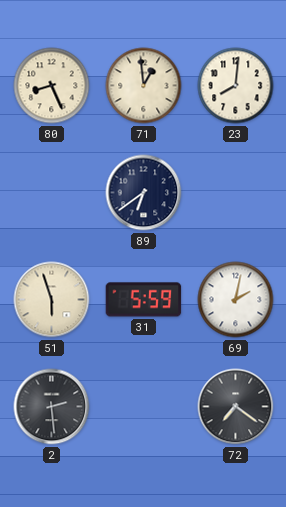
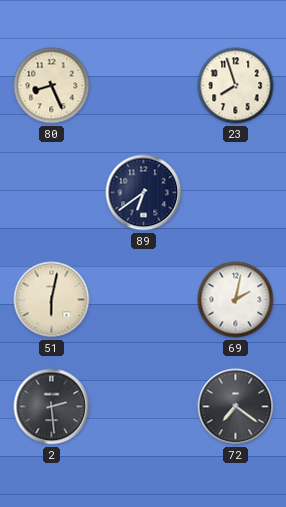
71: 12:59 -> none (144, 86)
23: 8:01 -> 7:57 (236, 86)
51: 5:57 -> 6:02 (52, 300)
31: 5:59 -> none (144, 300)
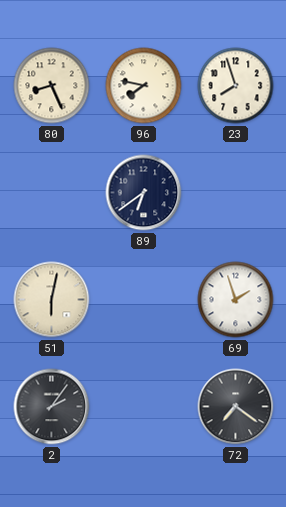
96: none -> 7:47 (144, 86)
69: 2:02 -> 1:57 (236, 300)
2: 2:29 -> 2:06 (52, 407)
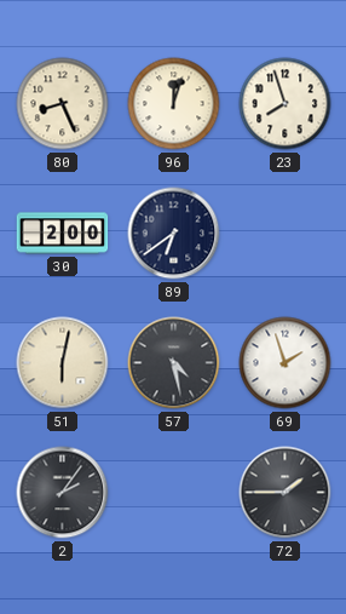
96: 7:47 -> 12:03 (174, 104)
30: none -> 2:00 (63, 234)
57: none -> 4:28 (174, 363)
72: 7:21 -> 1:45 (286, 493)
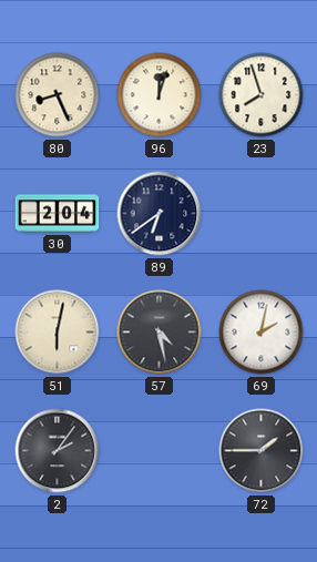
30: 2:00 -> 2:04 (58, 214)
69: 1:57 -> 2:02 (262, 333)
